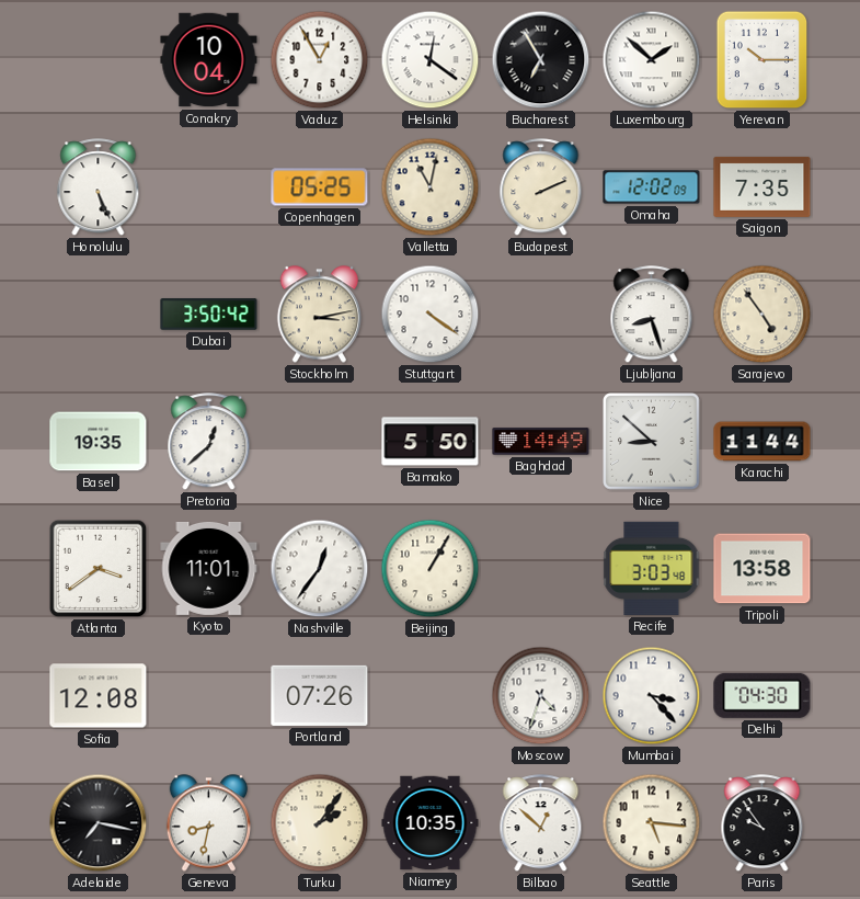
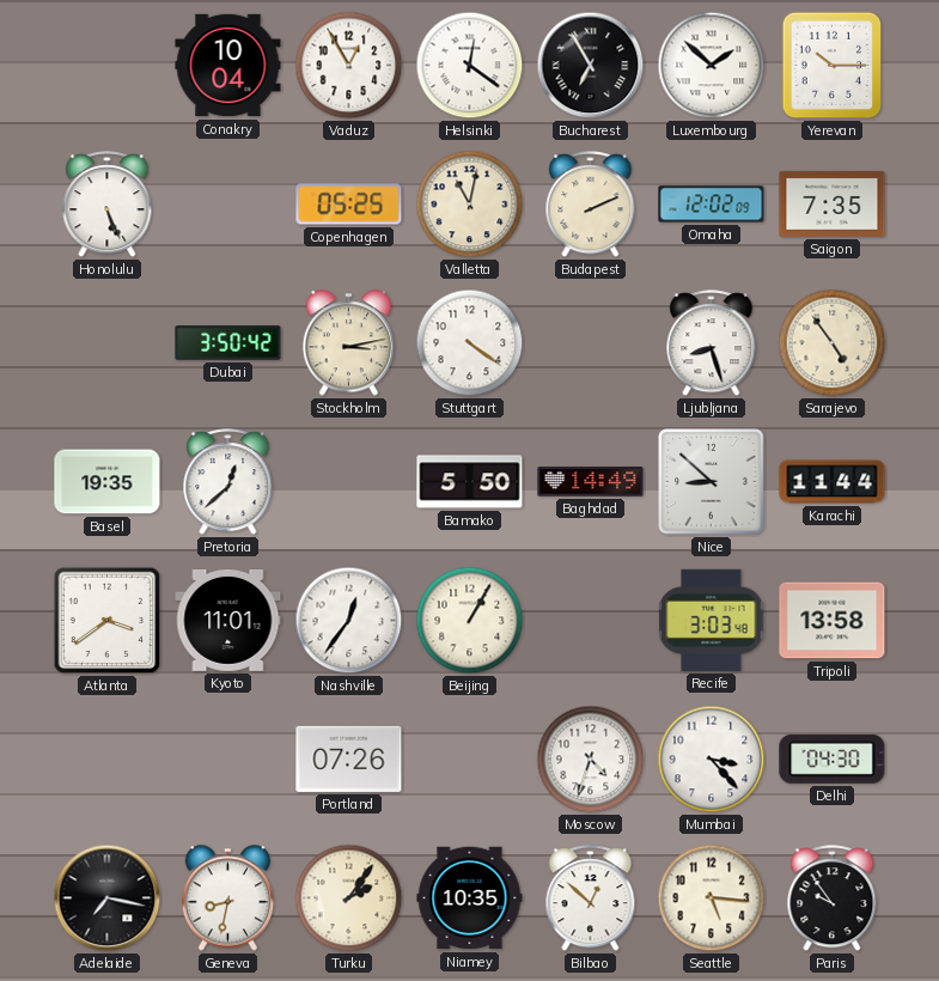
Sofia: 12:08 -> none (99, 696)
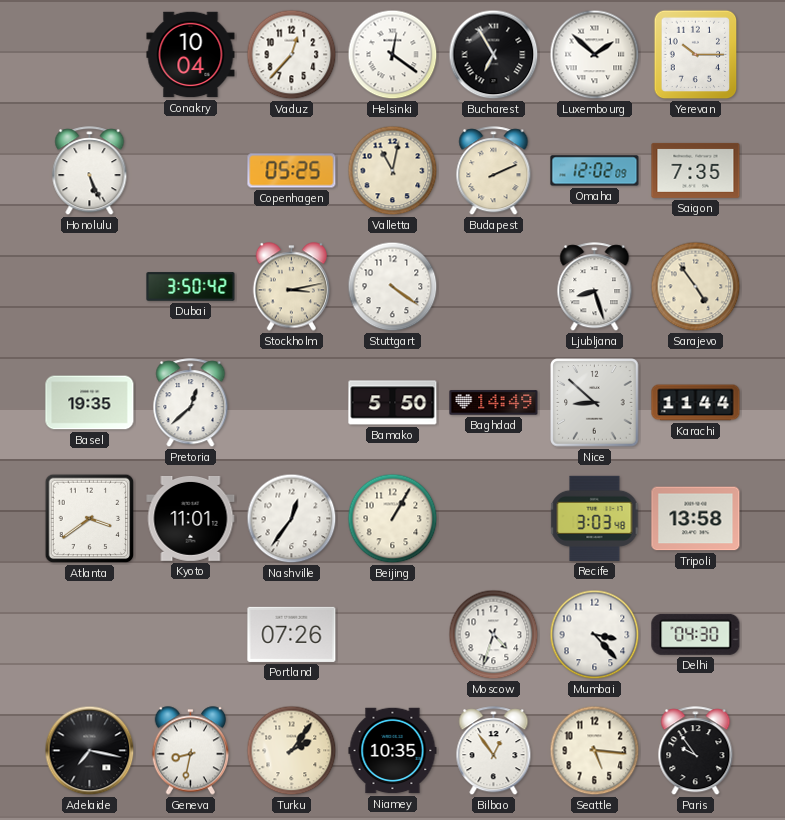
Vaduz: 12:55 -> 12:37 (292, 55)
Bilbao: 12:52 -> 12:54 (494, 751)
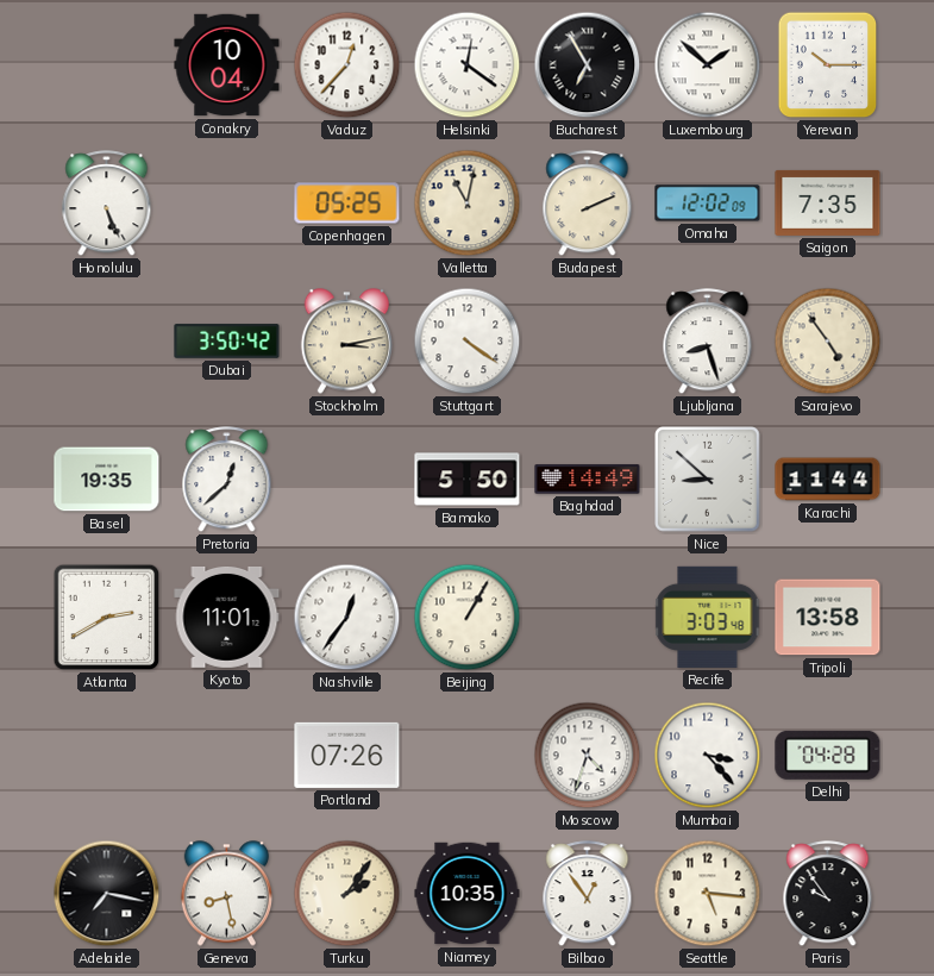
Atlanta: 3:39 -> 2:40 (107, 618)
Delhi: 04:30 -> 04:28 (828, 755)
Geneva: 8:32 -> 8:28 (226, 894)
